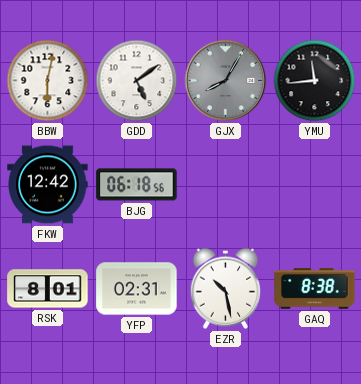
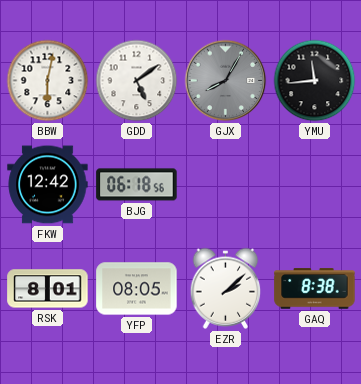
YFP: 02:31 -> 08:05 (137, 289)
EZR: 10:28 -> 2:08 (226, 288)
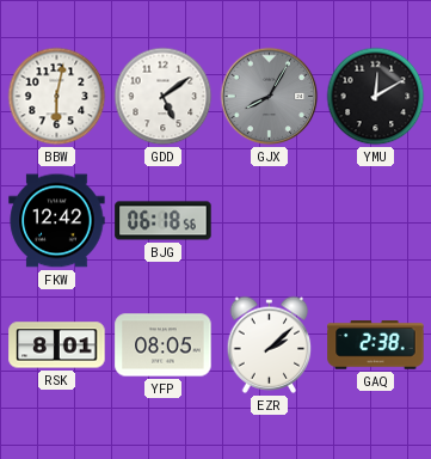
YMU: 11:44 -> 12:10 (376, 97)
GAQ: 8:38 -> 2:38 (376, 345)
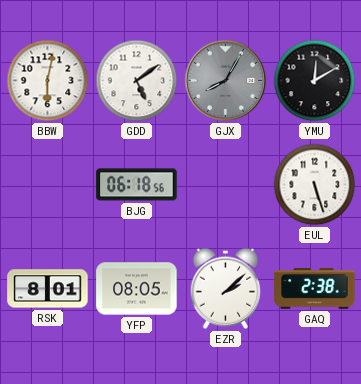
FKW: 12:42 -> none (57, 221)
EUL: none -> 5:27 (315, 185)
